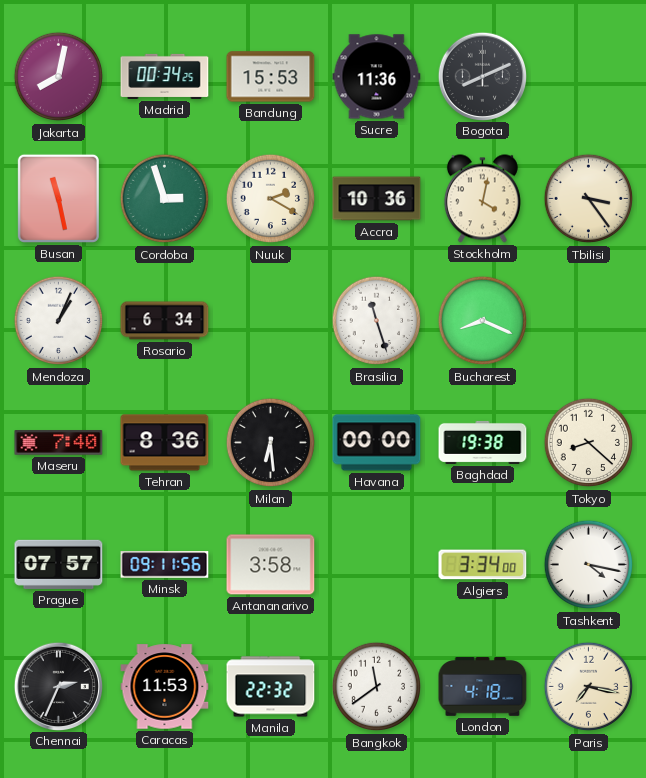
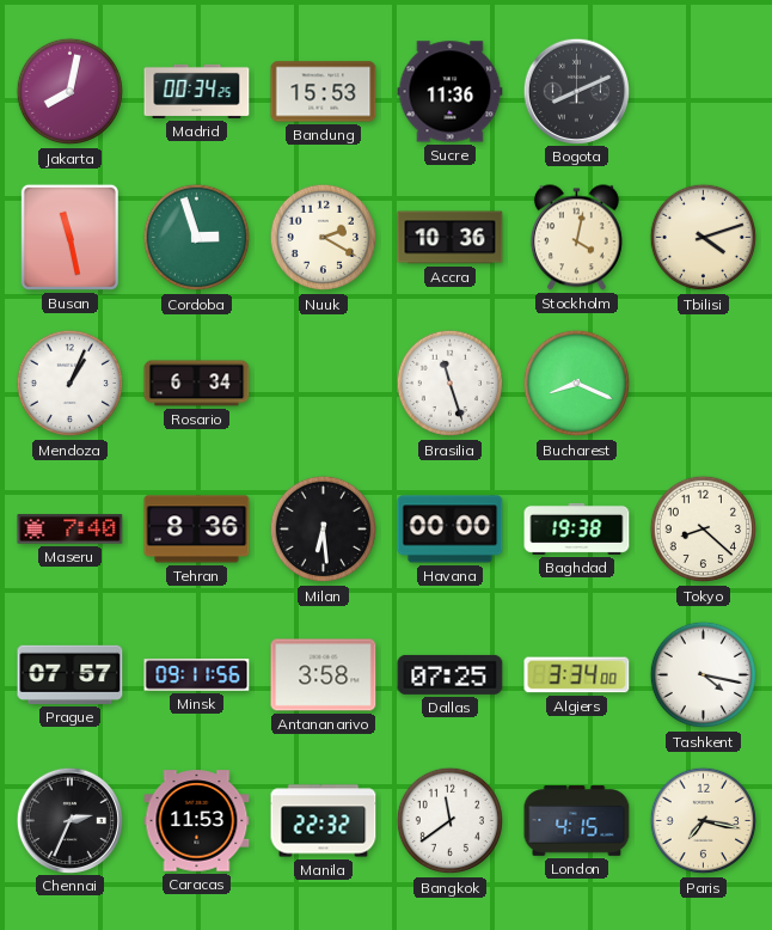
Tbilisi: 3:24 -> 4:12 (704, 238)
Dallas: none -> 07:25 (451, 674)
London: 4:18 -> 4:15 (577, 821)
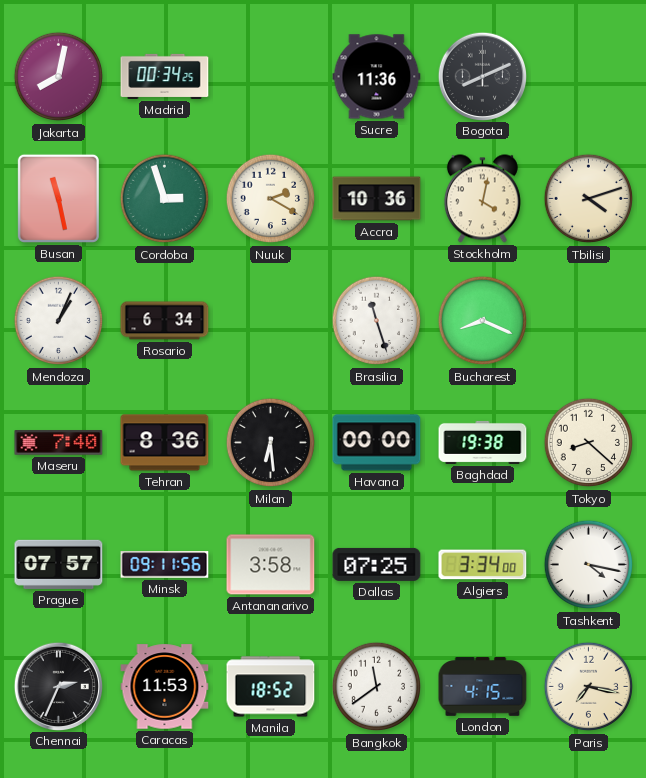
Bandung: 15:53 -> none (324, 92)
Manila: 22:32 -> 18:52 (271, 687)
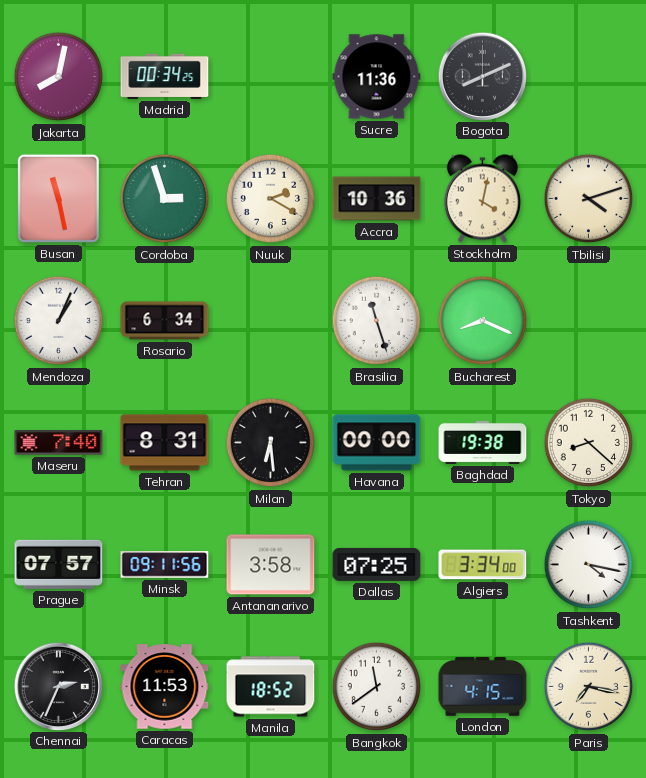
Tehran: 8:36 -> 8:31 (165, 443)
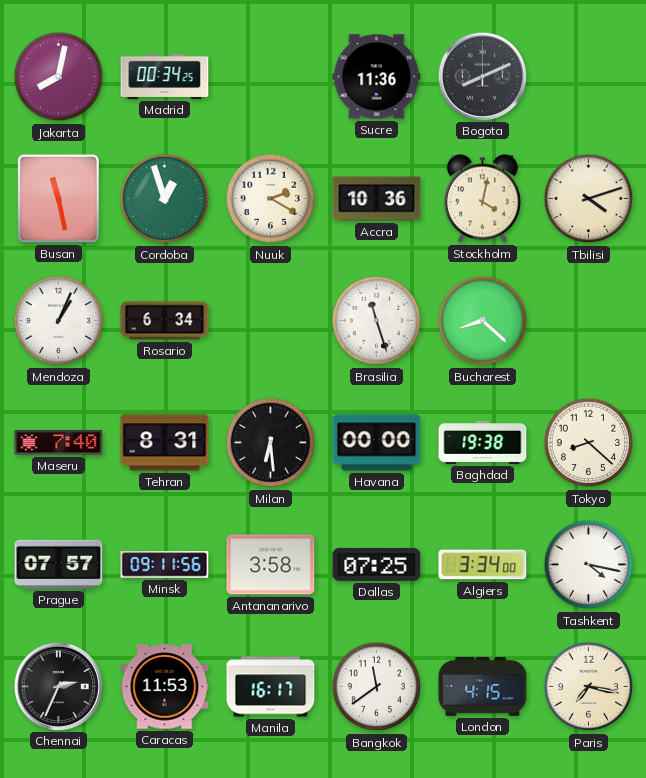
Cordoba: 2:57 -> 12:57 (165, 199)
Bucharest: 8:19 -> 8:22 (483, 321)
Manila: 18:52 -> 16:17 (271, 687)
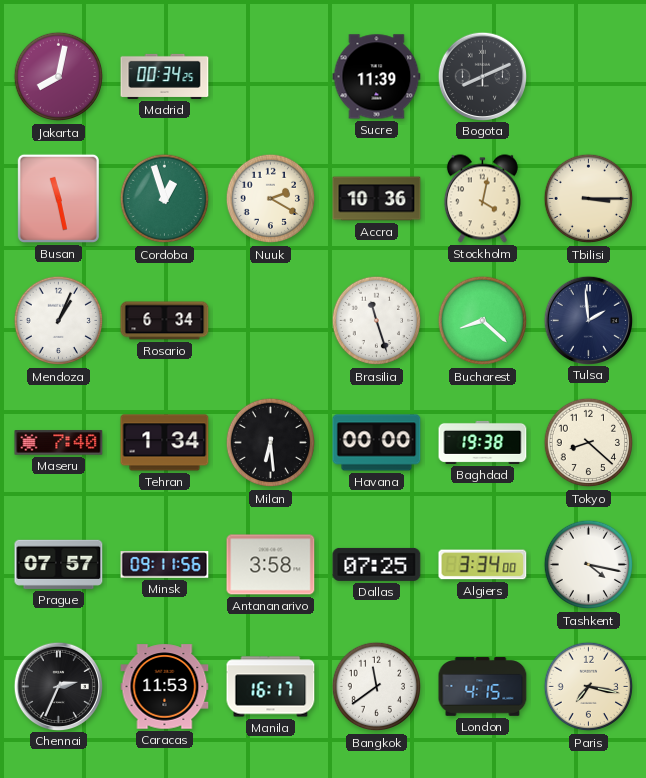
Sucre: 11:36 -> 11:39 (377, 77)
Tbilisi: 4:12 -> 3:15 (589, 199)
Tulsa: none -> 1:59 (588, 320)
Tehran: 8:31 -> 1:34 (165, 443)
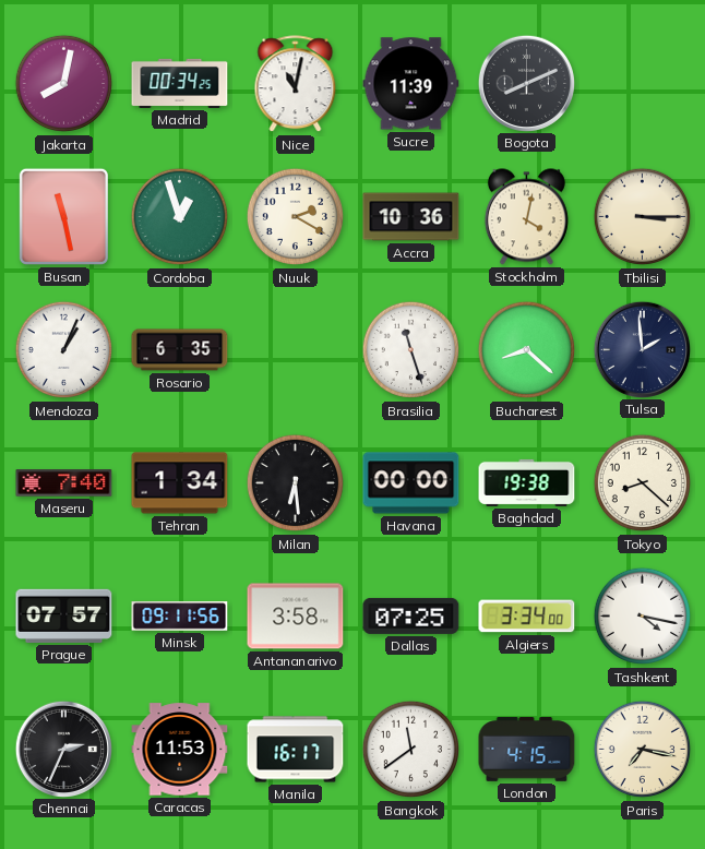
Nice: none -> 11:02 (296, 84)
Rosario: 6:34 -> 6:35 (180, 350)
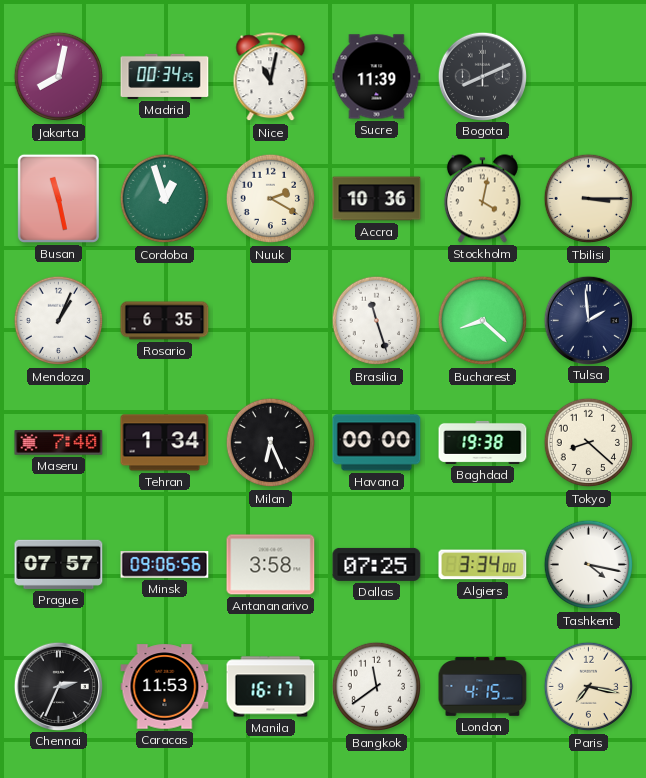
Milan: 6:29 -> 6:26 (271, 443)
Minsk: 09:11 -> 09:06 (165, 565)
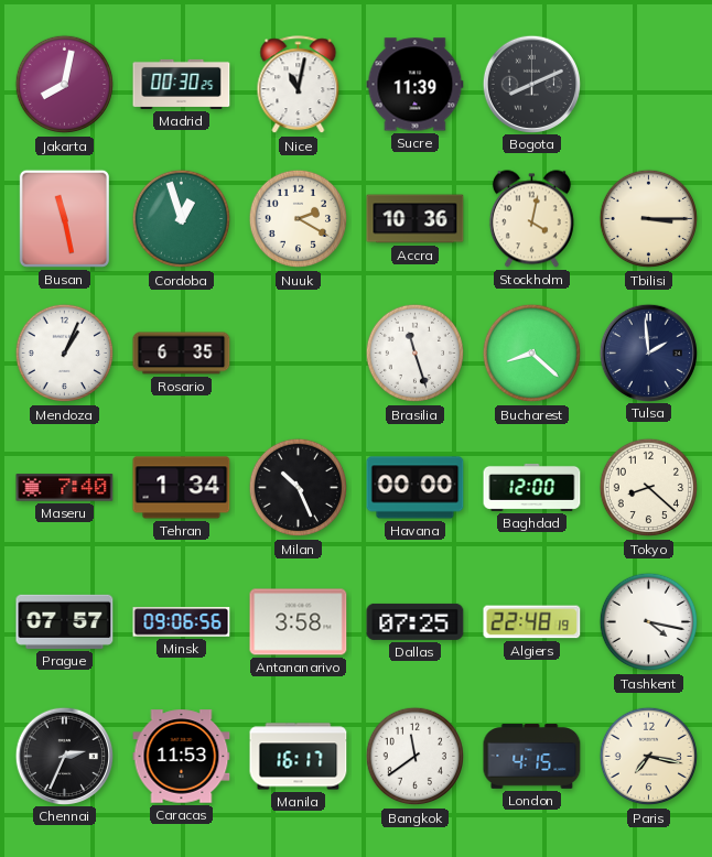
Madrid: 00:34 -> 00:30 (182, 84)
Milan: 6:26 -> 10:26 (299, 488)
Baghdad: 19:38 -> 12:00 (532, 487)
Algiers: 3:34 -> 22:48 (532, 622)
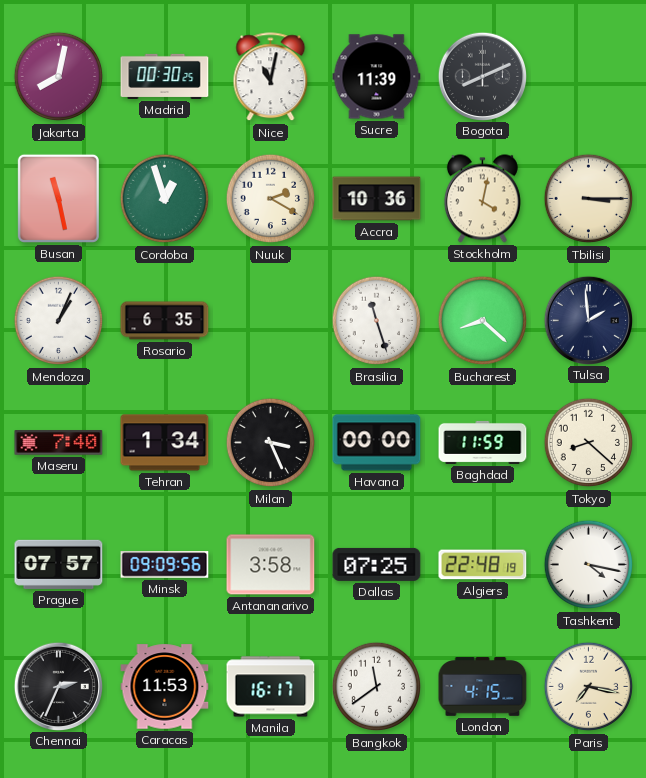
Milan: 10:26 -> 3:26 (271, 443)
Baghdad: 12:00 -> 11:59 (483, 442)
Minsk: 09:06 -> 09:09 (165, 565)
